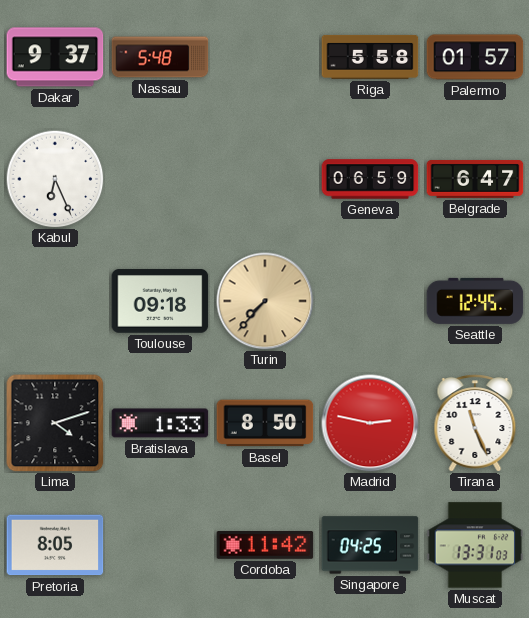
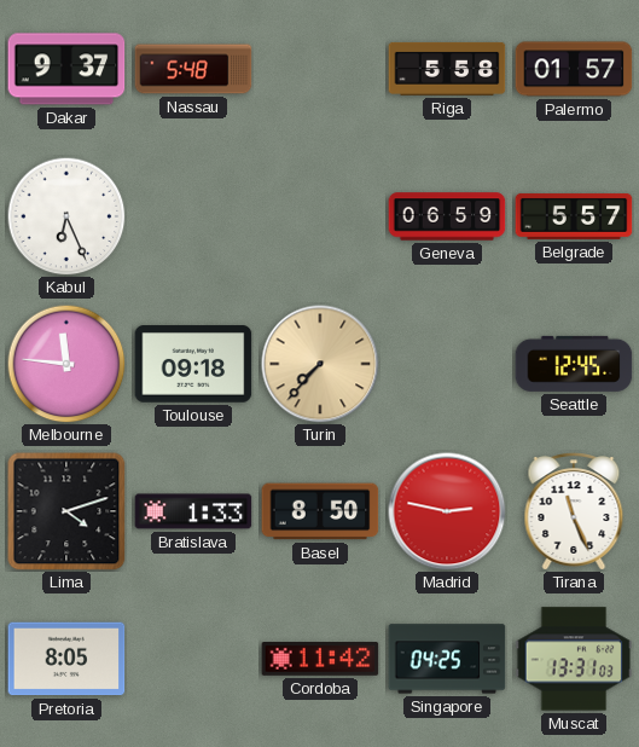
Belgrade: 6:47 -> 5:57 (574, 216)
Melbourne: none -> 11:46 (66, 364)
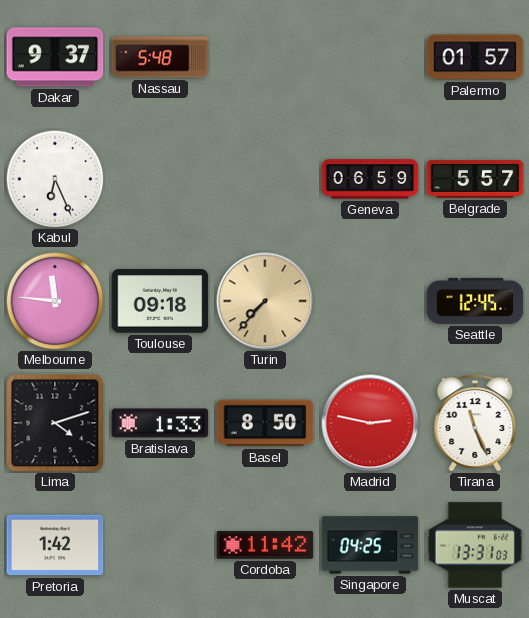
Riga: 5:58 -> none (447, 69)
Pretoria: 8:05 -> 1:42 (55, 545)
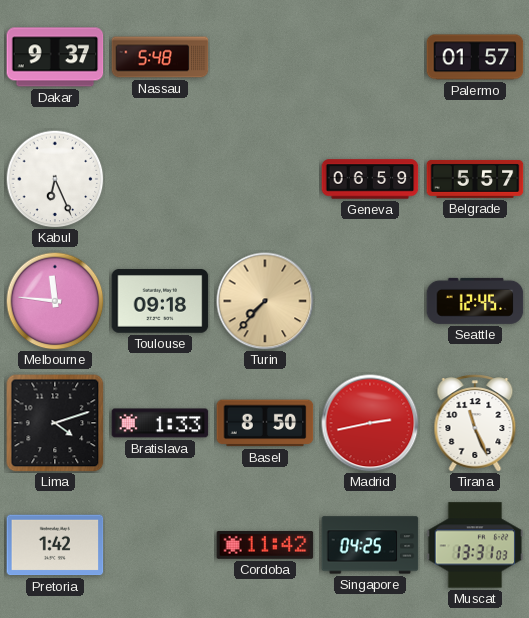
Madrid: 2:47 -> 2:43 (370, 423)
